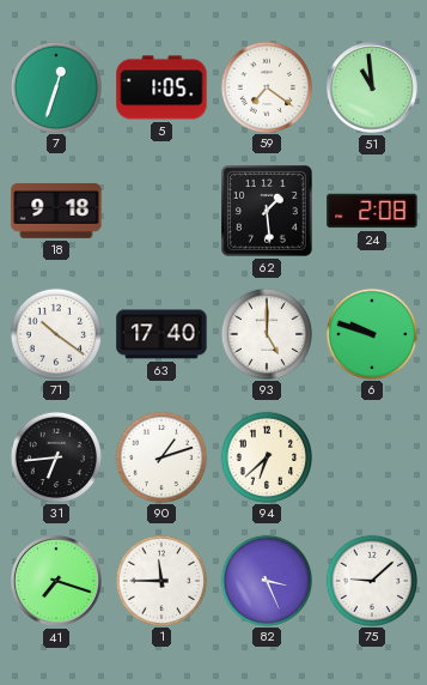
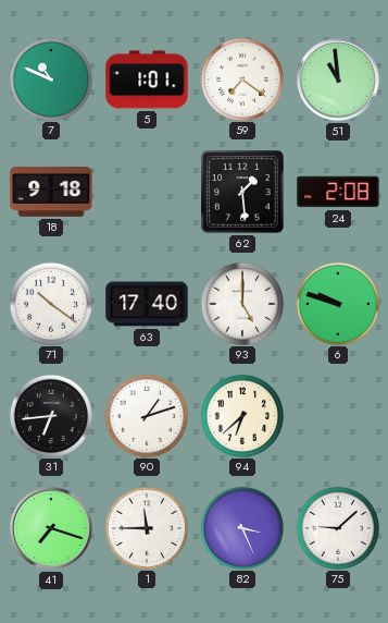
7: 12:33 -> 10:49 (50, 78)
5: 1:05 -> 1:01 (147, 80)
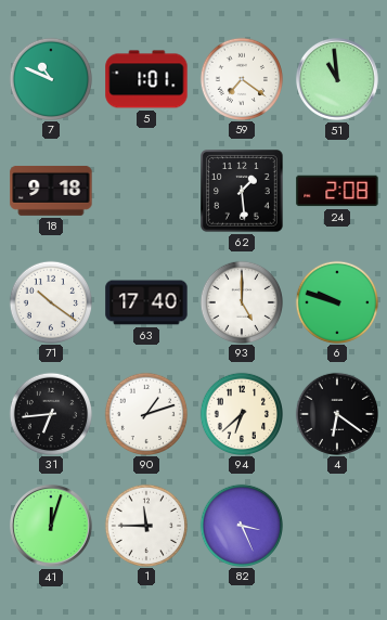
4: none -> 6:21 (336, 413)
41: 7:18 -> 12:03 (51, 526)
75: 9:08 -> none (337, 527)
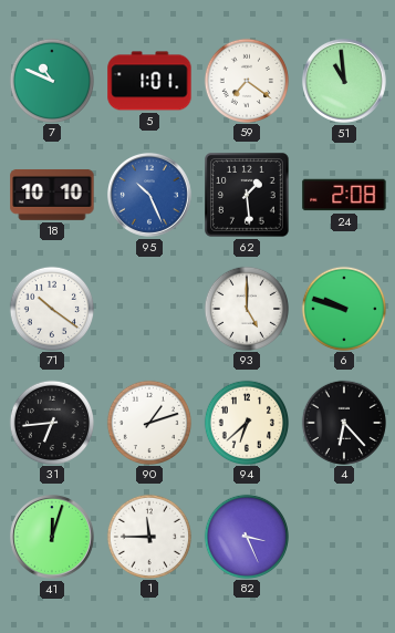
18: 9:18 -> 10:10 (52, 195)
95: none -> 10:26 (149, 195)
63: 17:40 -> none (146, 302)
4: 6:21 -> 6:23 (343, 422)
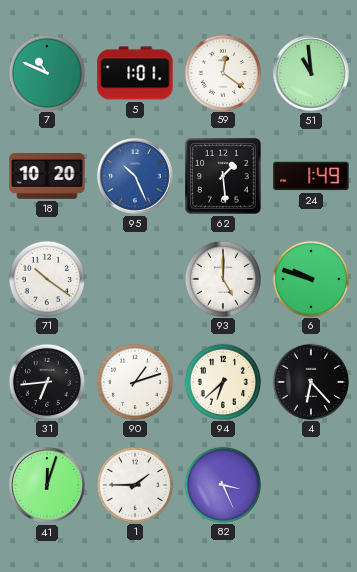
59: 7:21 -> 12:21 (222, 72)
18: 10:10 -> 10:20 (47, 176)
24: 2:08 -> 1:49 (311, 176)
1: 11:45 -> 1:45 (134, 484)
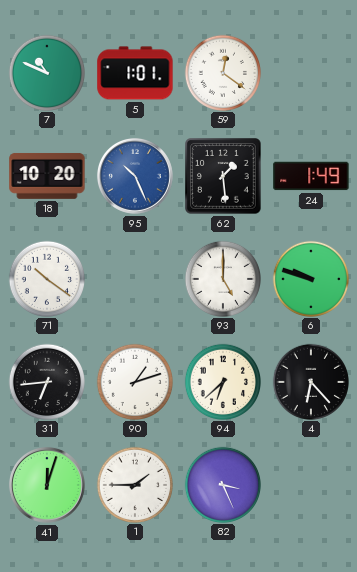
51: 10:59 -> none (311, 73)
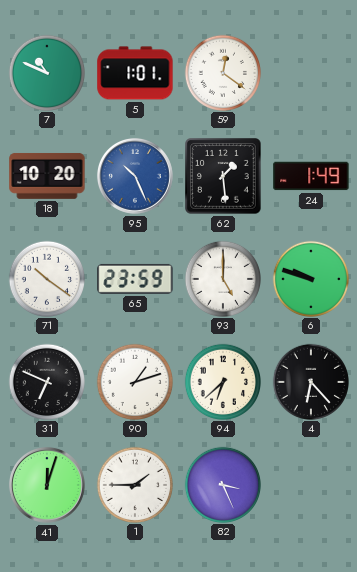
65: none -> 23:59 (135, 279)
31: 6:44 -> 6:49 (46, 381)
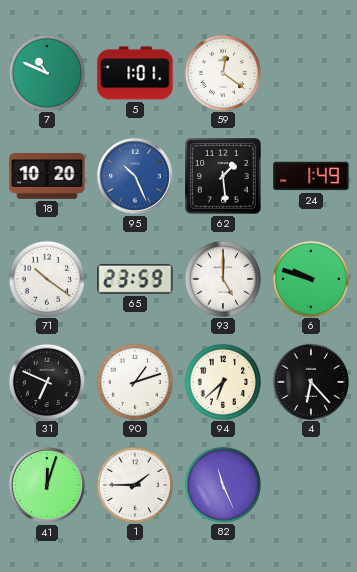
82: 3:26 -> 11:26 (222, 484)
